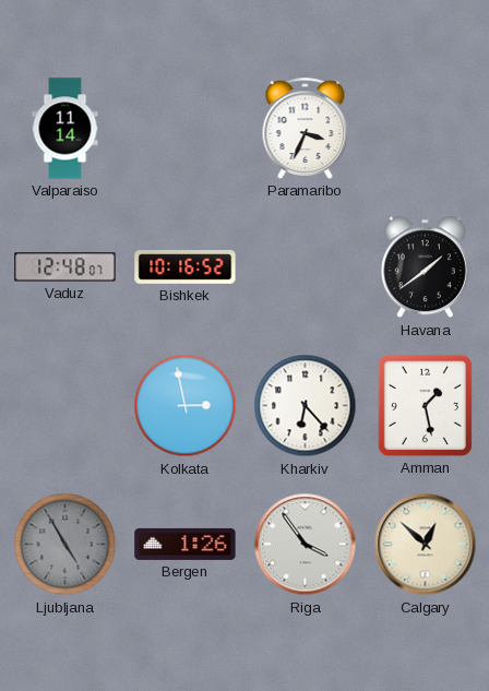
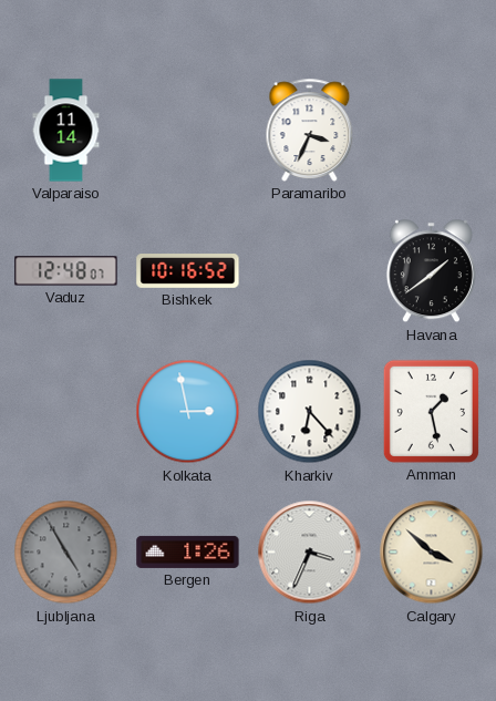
Riga: 3:54 -> 3:34 (310, 553)
Calgary: 12:52 -> 3:52 (432, 553)
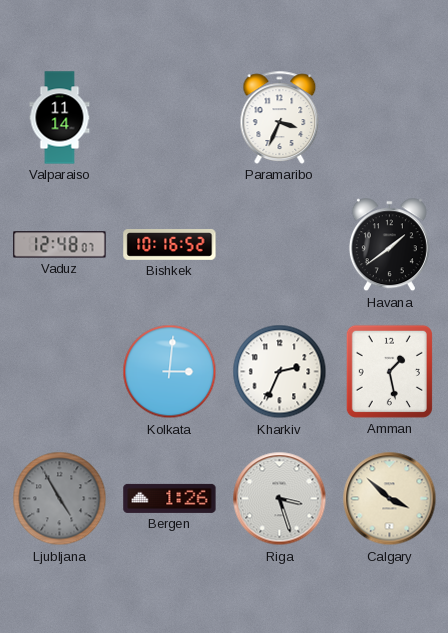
Kolkata: 2:58 -> 3:01 (170, 372)
Kharkiv: 6:23 -> 2:34 (280, 372)
Riga: 3:34 -> 3:27 (280, 499)
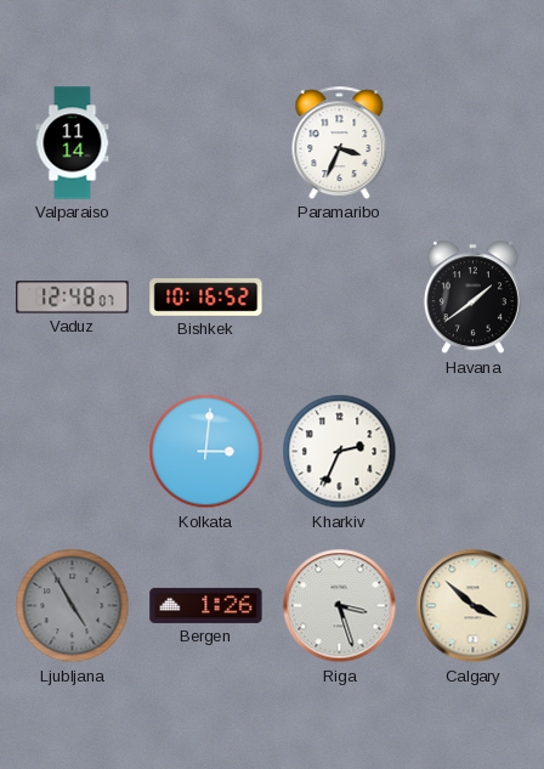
Amman: 1:28 -> none (389, 371)
